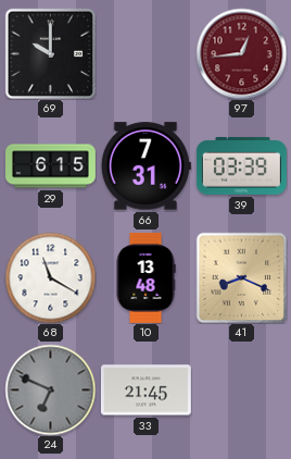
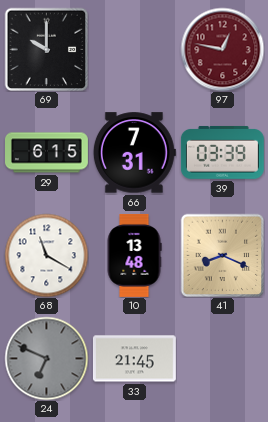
97: 12:44 -> 12:47 (222, 49)
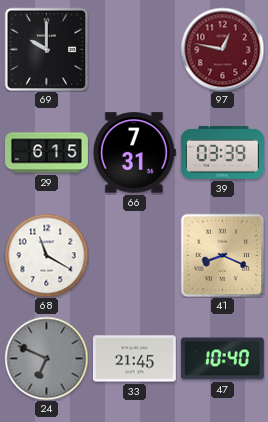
10: 13:48 -> none (134, 255)
47: none -> 10:40 (222, 359)
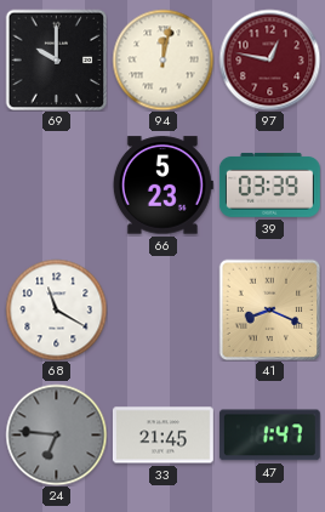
94: none -> 12:02 (162, 59)
29: 6:15 -> none (47, 153)
66: 7:31 -> 5:23 (162, 186)
24: 6:49 -> 6:46 (56, 434)
47: 10:40 -> 1:47 (269, 436)
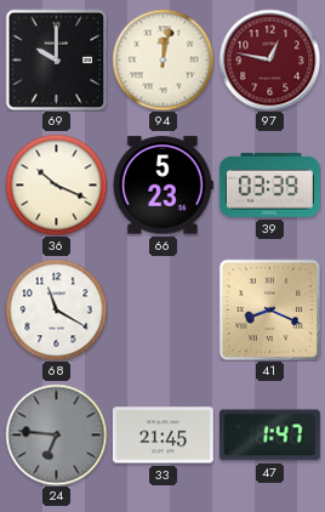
36: none -> 10:19 (56, 184)
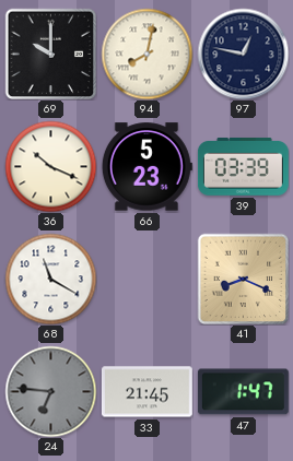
94: 12:02 -> 8:02 (146, 54)
97 dial: burgundy -> navy (243, 54)
